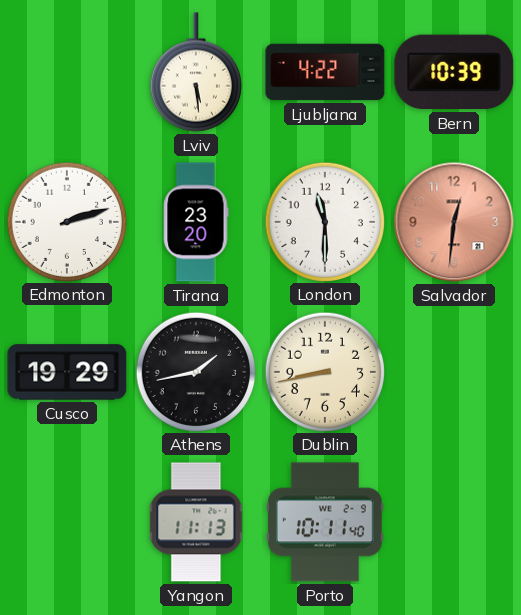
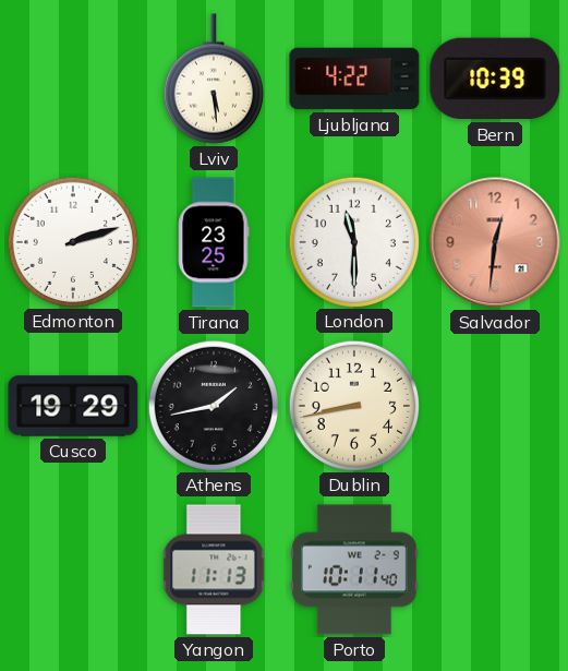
Tirana: 23:20 -> 23:25 (214, 242)
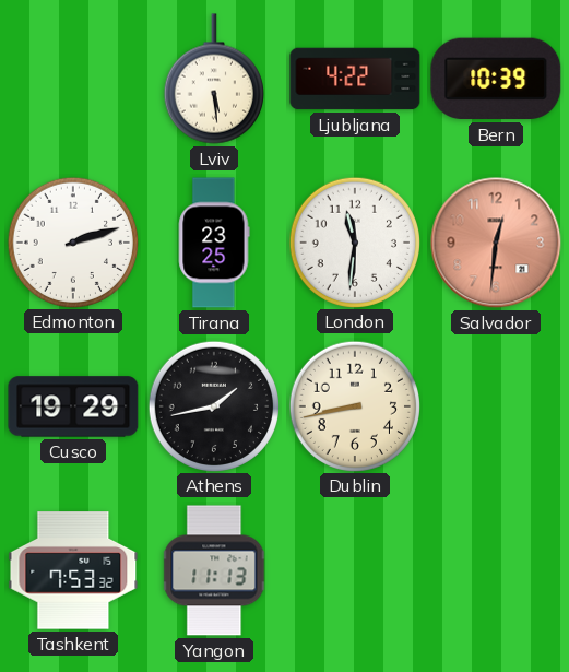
London: 11:30 -> 11:31 (354, 241)
Tashkent: none -> 7:53 (73, 570)
Porto: 10:11 -> none (354, 570)
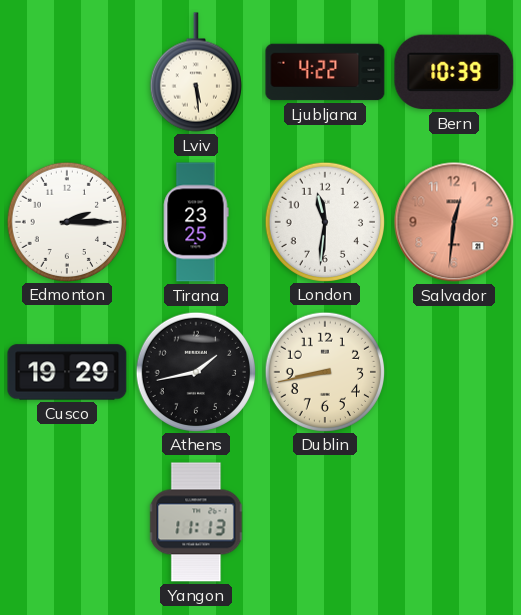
Edmonton: 2:12 -> 2:15 (66, 221)
Tashkent: 7:53 -> none (73, 570)
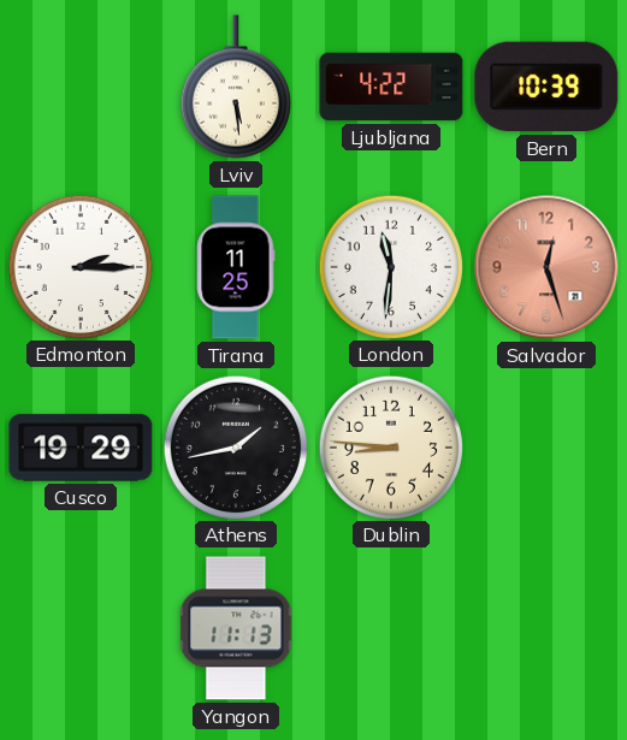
Tirana: 23:25 -> 11:25 (236, 267)
Salvador: 12:31 -> 12:27 (546, 267)
Dublin: 8:43 -> 8:46 (390, 446)
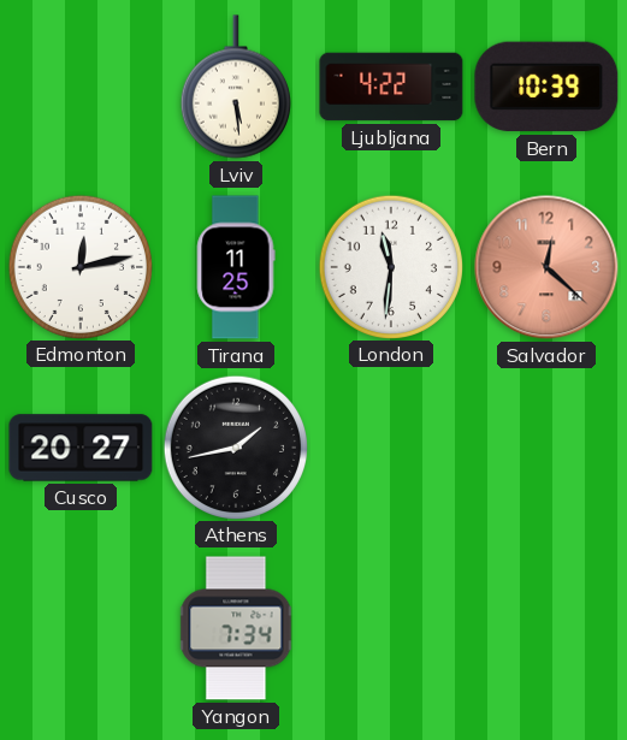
Edmonton: 2:15 -> 12:13 (79, 266)
Salvador: 12:27 -> 12:22 (546, 267)
Cusco: 19:29 -> 20:27 (81, 448)
Dublin: 8:46 -> none (390, 446)
Yangon: 11:13 -> 7:34 (236, 628)
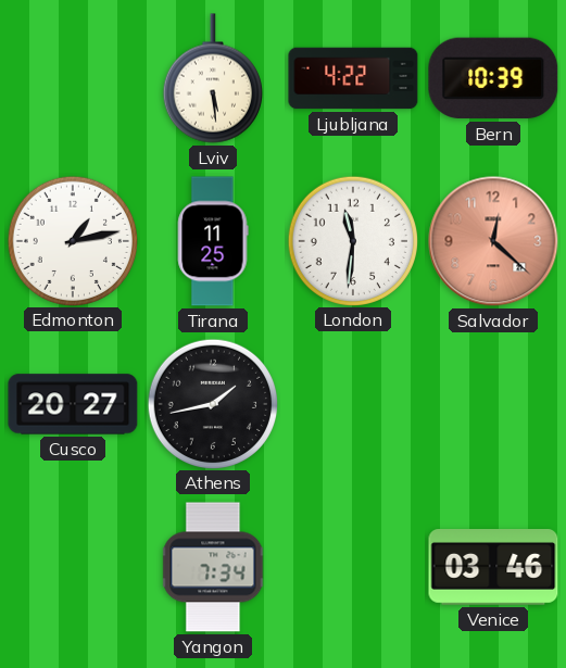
Edmonton: 12:13 -> 1:13 (72, 240)
Venice: none -> 03:46 (493, 567)
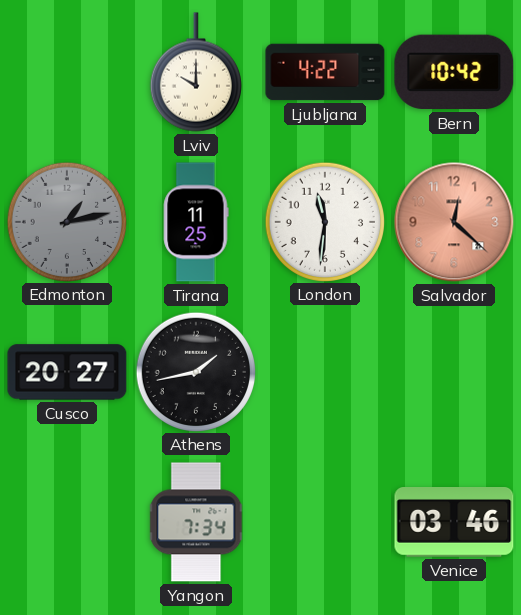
Lviv: 5:29 -> 10:00 (196, 72)
Bern: 10:39 -> 10:42 (454, 72)
Edmonton dial: white -> grey (66, 221)
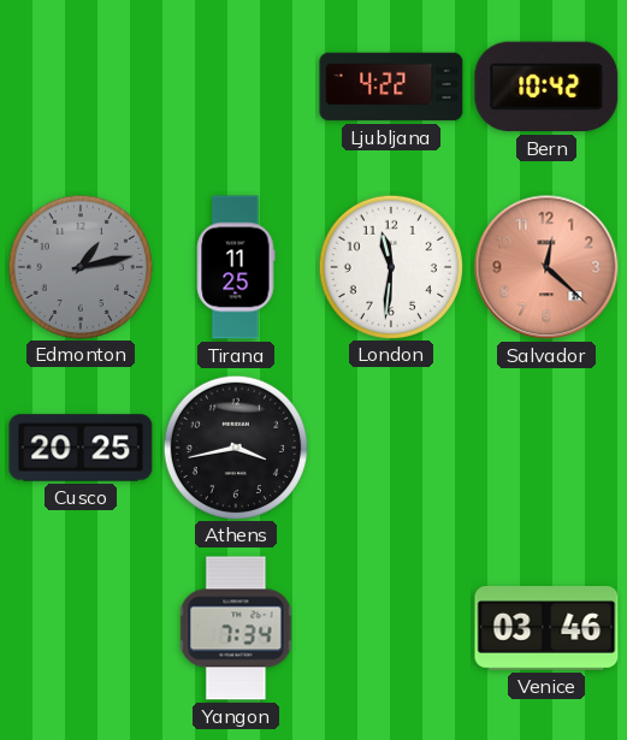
Lviv: 10:00 -> none (196, 72)
Cusco: 20:27 -> 20:25 (81, 448)
Athens: 1:43 -> 3:43 (235, 446)
